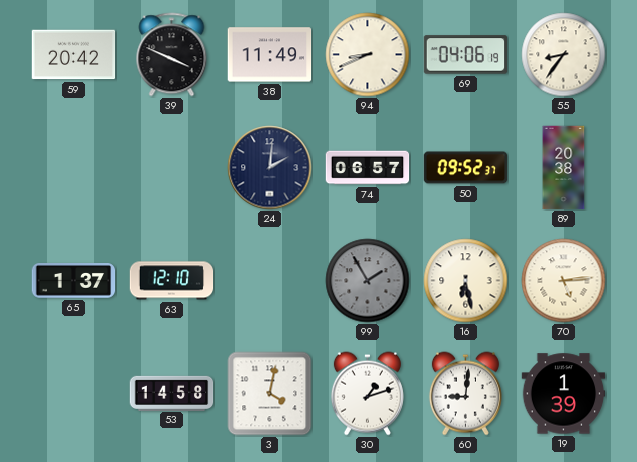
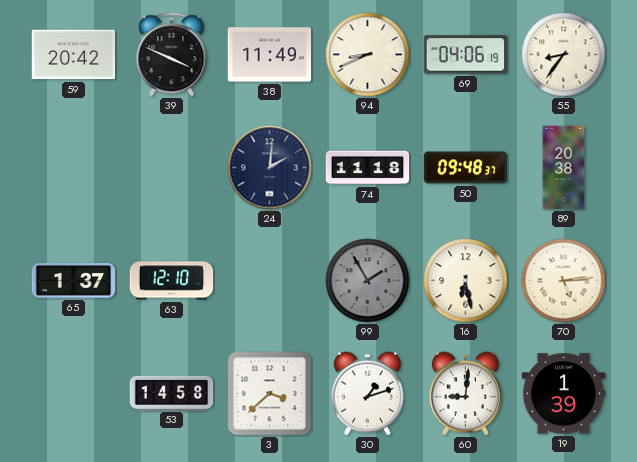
74: 06:57 -> 11:18 (368, 168)
50: 09:52 -> 09:48 (466, 168)
3: 4:02 -> 3:38 (270, 394)
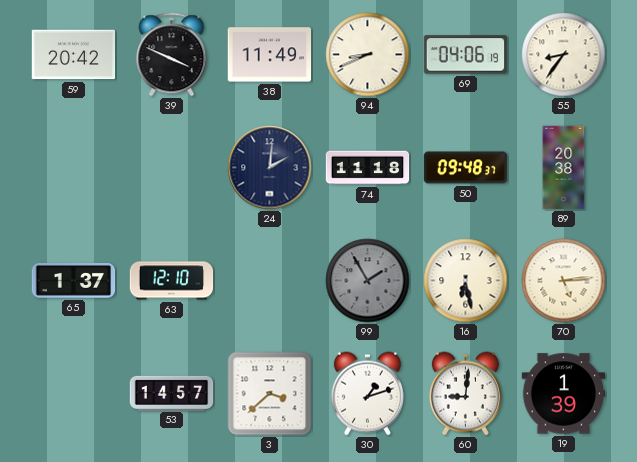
53: 14:58 -> 14:57 (172, 393)
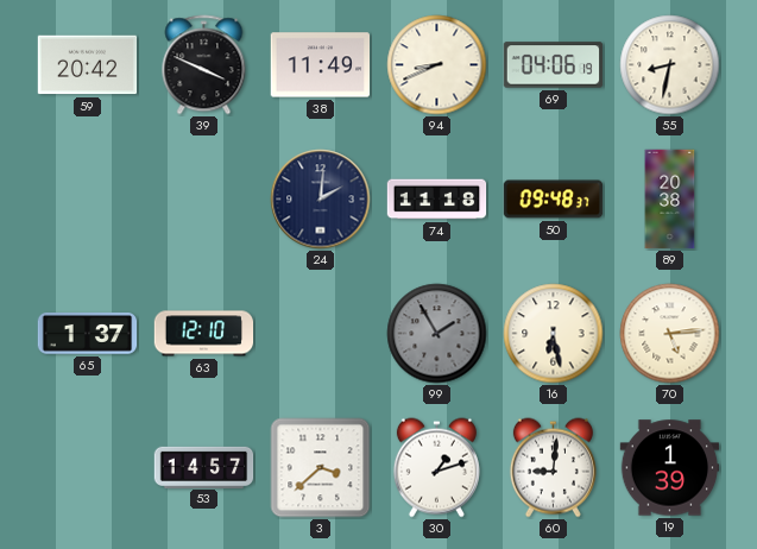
55: 8:36 -> 8:32 (670, 65)
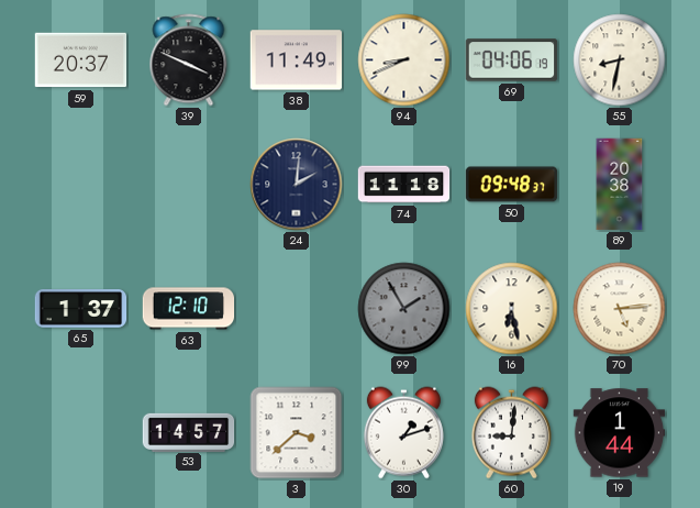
59: 20:42 -> 20:37 (81, 60)
19: 1:39 -> 1:44 (620, 433)
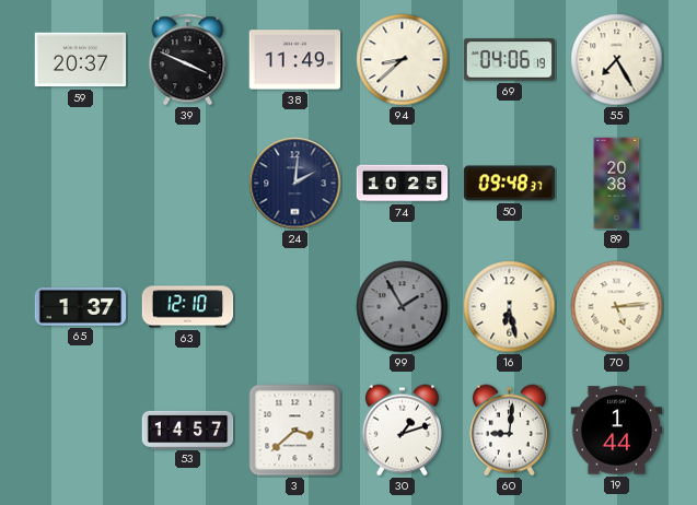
94: 8:41 -> 8:38 (403, 60)
55: 8:32 -> 7:25 (617, 60)
74: 11:18 -> 10:25 (403, 184)
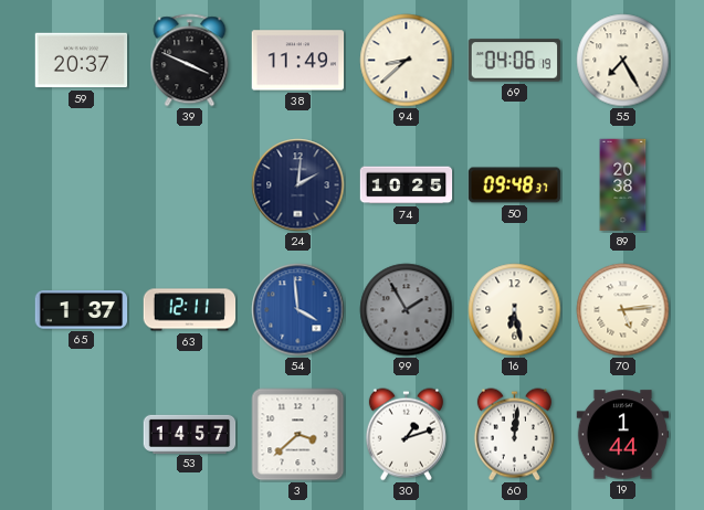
63: 12:10 -> 12:11 (190, 310)
54: none -> 3:59 (298, 310)
60: 9:01 -> 12:01 (514, 435)
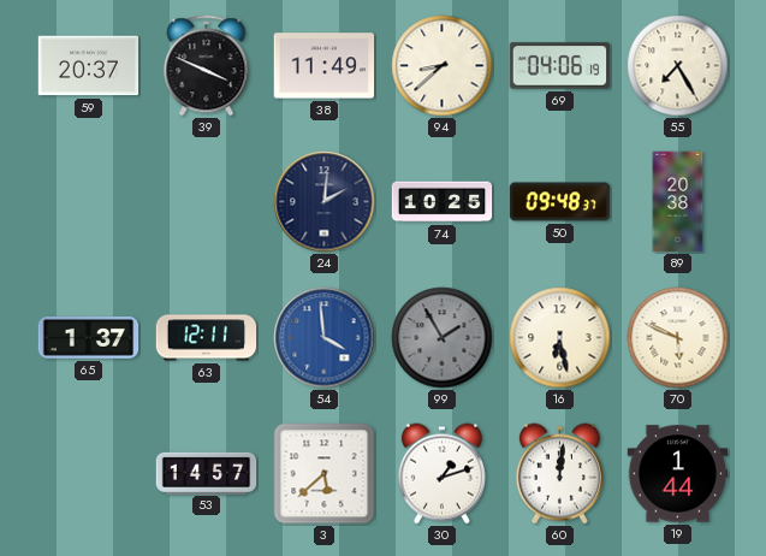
70: 5:14 -> 5:49 (678, 338)
3: 3:38 -> 5:38 (325, 474)
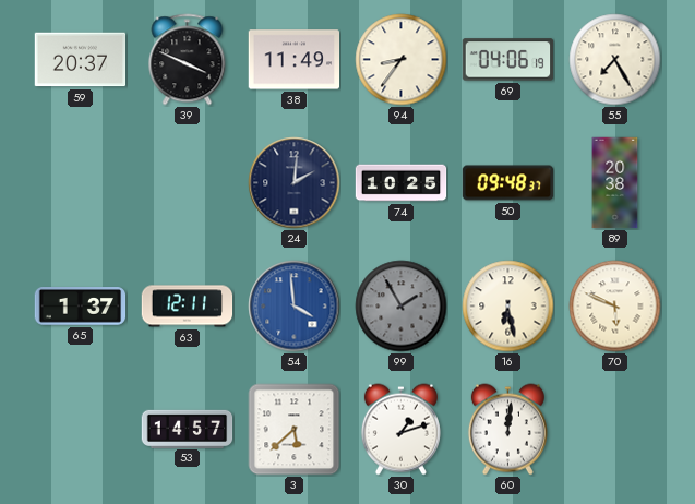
94: 8:38 -> 8:36 (402, 60)
19: 1:44 -> none (678, 474)
